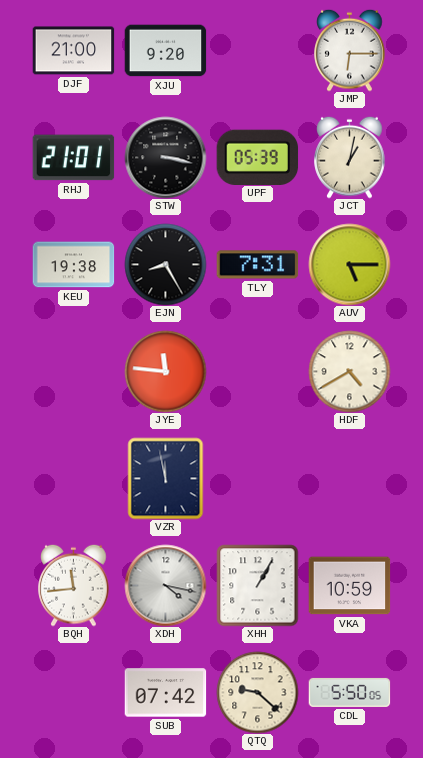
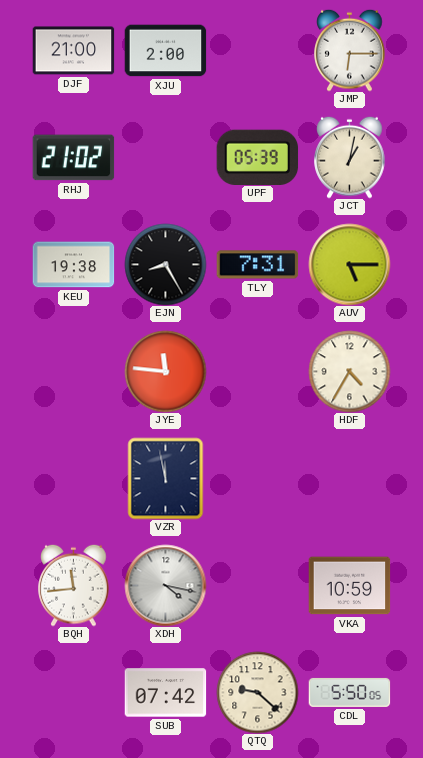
XJU: 9:20 -> 2:00 (165, 51)
RHJ: 21:01 -> 21:02 (73, 158)
STW: 3:17 -> none (165, 157)
HDF: 4:40 -> 4:35 (349, 371)
XHH: 1:05 -> none (257, 585)
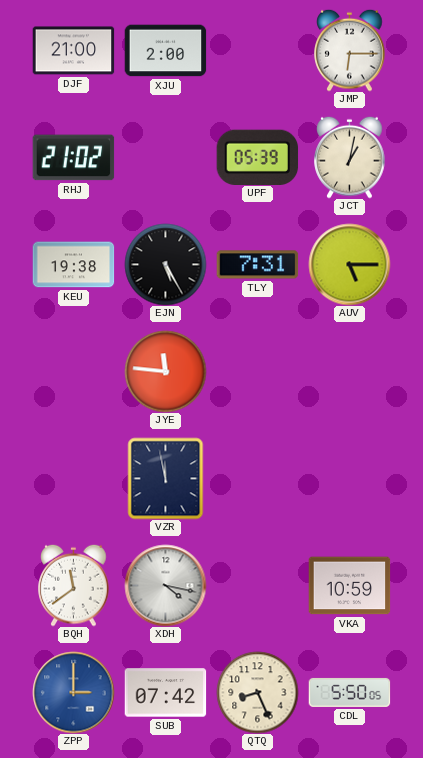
EJN: 8:25 -> 5:25 (165, 264)
HDF: 4:35 -> none (349, 371)
BQH: 11:44 -> 11:39 (74, 585)
ZPP: none -> 3:00 (73, 692)
QTQ: 9:22 -> 8:26 (257, 692)
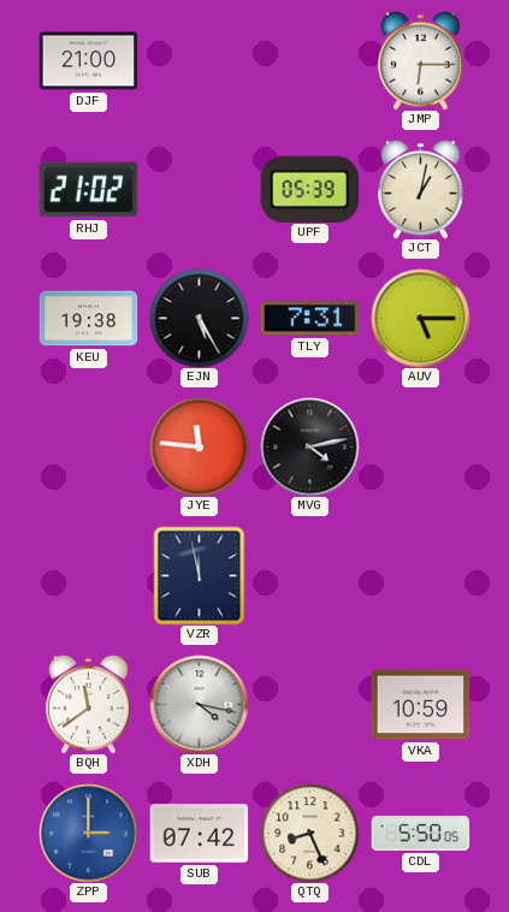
XJU: 2:00 -> none (165, 51)
MVG: none -> 4:13 (309, 446)
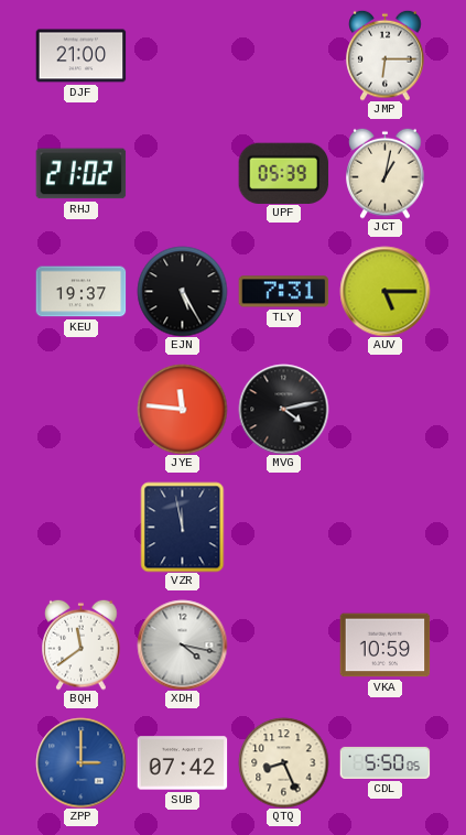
KEU: 19:38 -> 19:37 (80, 292)
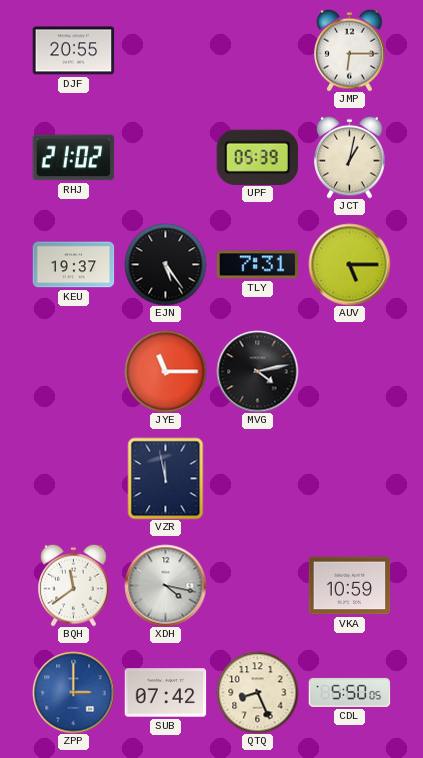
DJF: 21:00 -> 20:55 (73, 51)
EJN: 5:25 -> 5:24 (165, 264)
JYE: 11:46 -> 11:15 (165, 371)
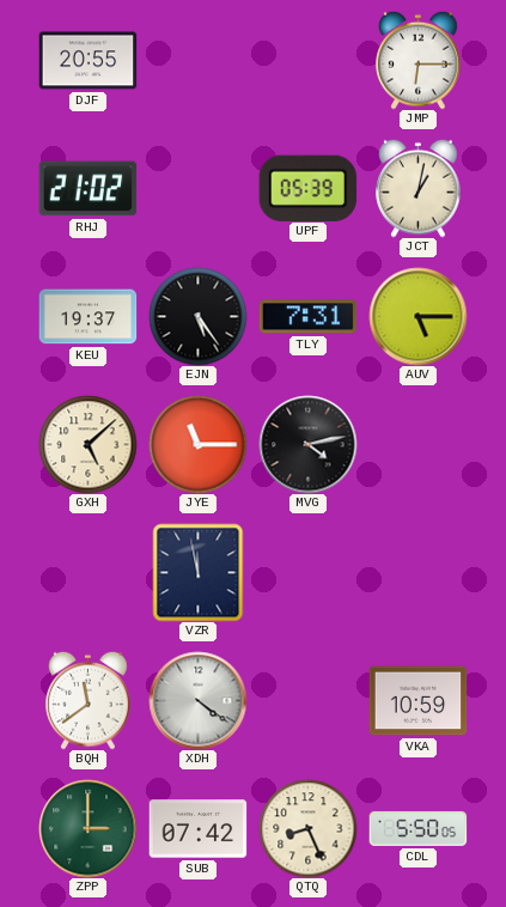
GXH: none -> 5:08 (87, 444)
XDH: 4:17 -> 4:21 (197, 700)
ZPP dial: blue -> green (87, 828)
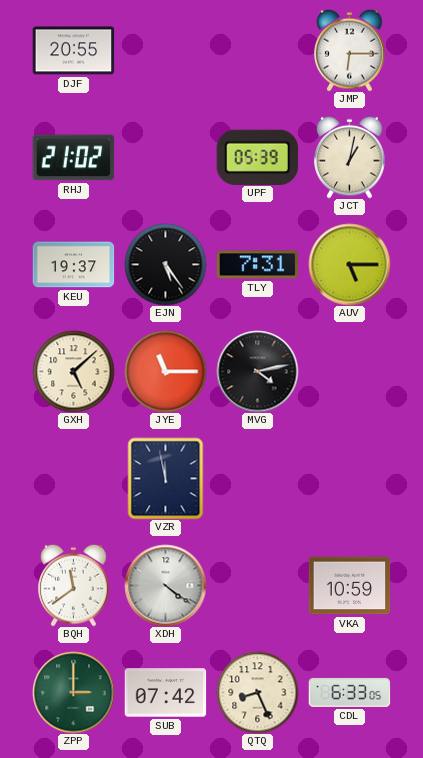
CDL: 5:50 -> 6:33 (349, 692)
